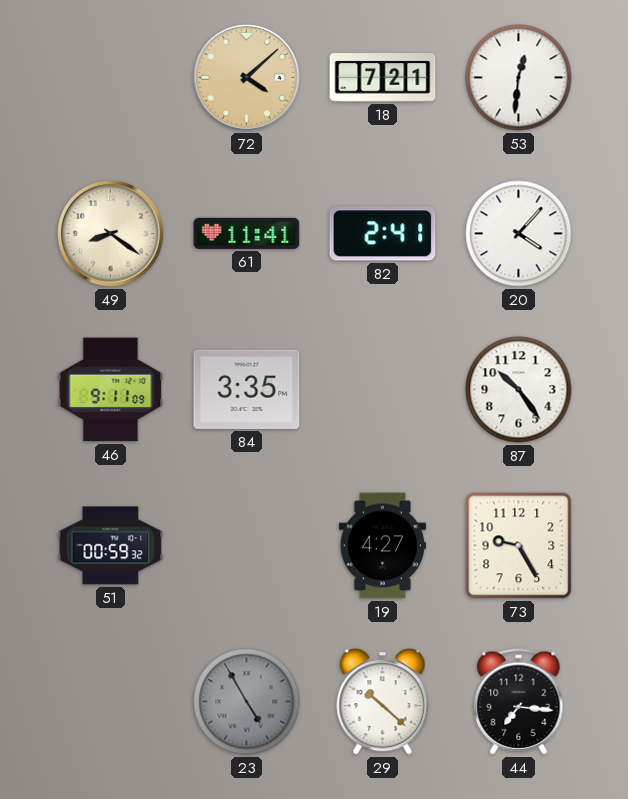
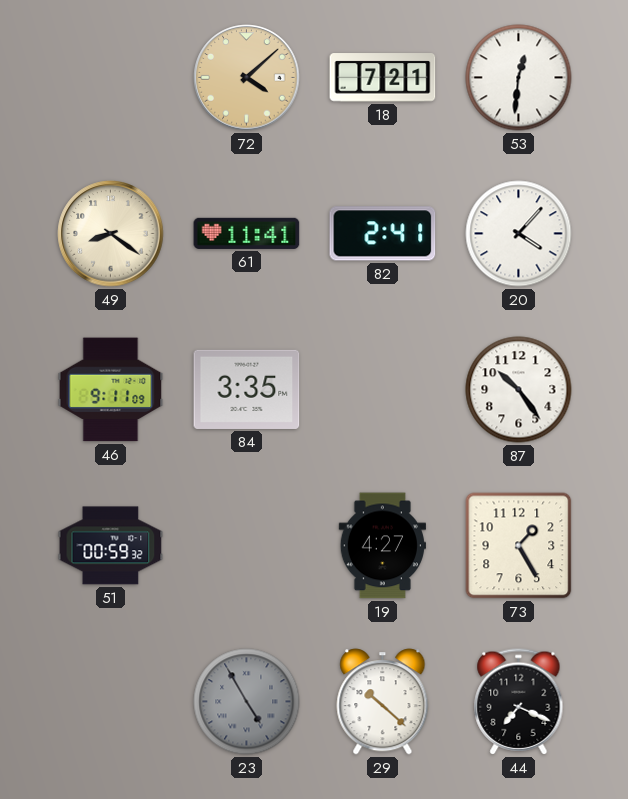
73: 9:25 -> 1:25 (519, 546)
44: 7:16 -> 7:19 (519, 702)
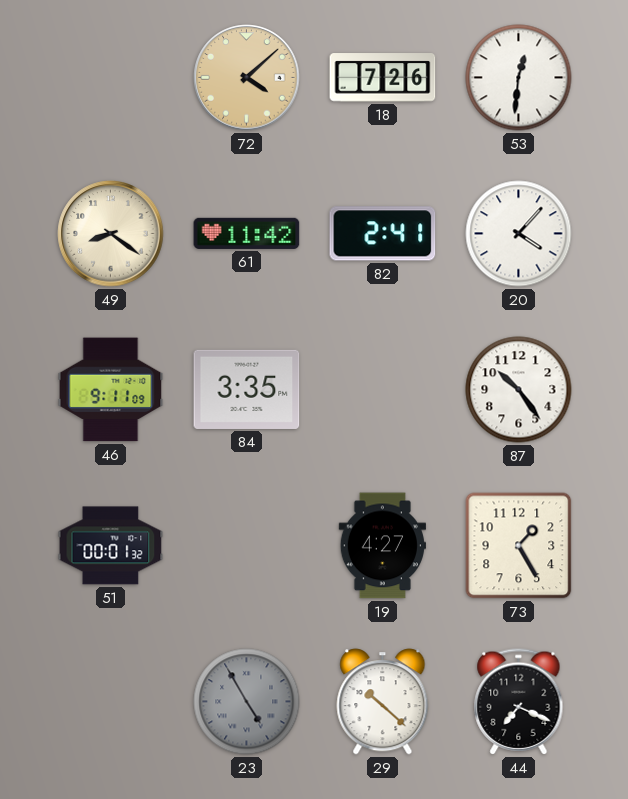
18: 7:21 -> 7:26 (383, 78)
61: 11:41 -> 11:42 (247, 233)
51: 00:59 -> 00:01 (111, 546)
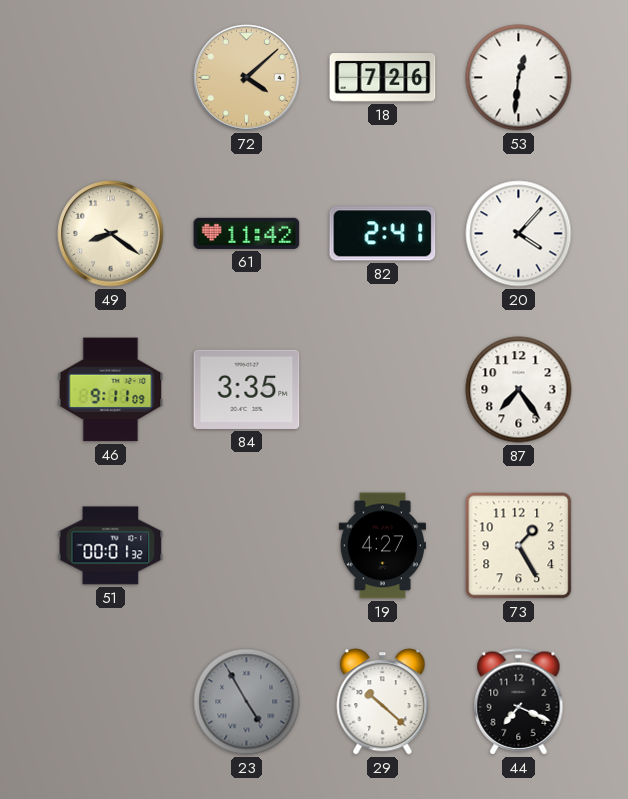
87: 10:24 -> 7:24 (519, 390)
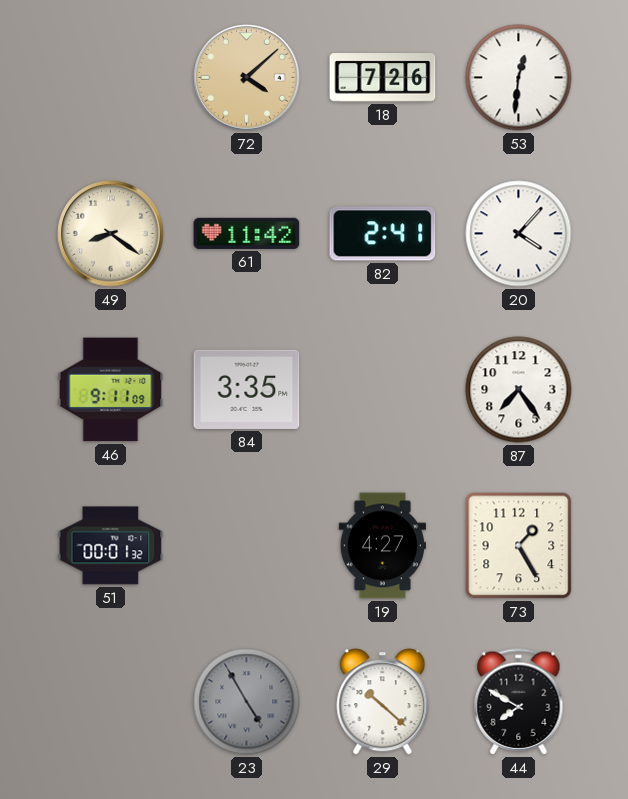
44: 7:19 -> 7:50 (519, 702)
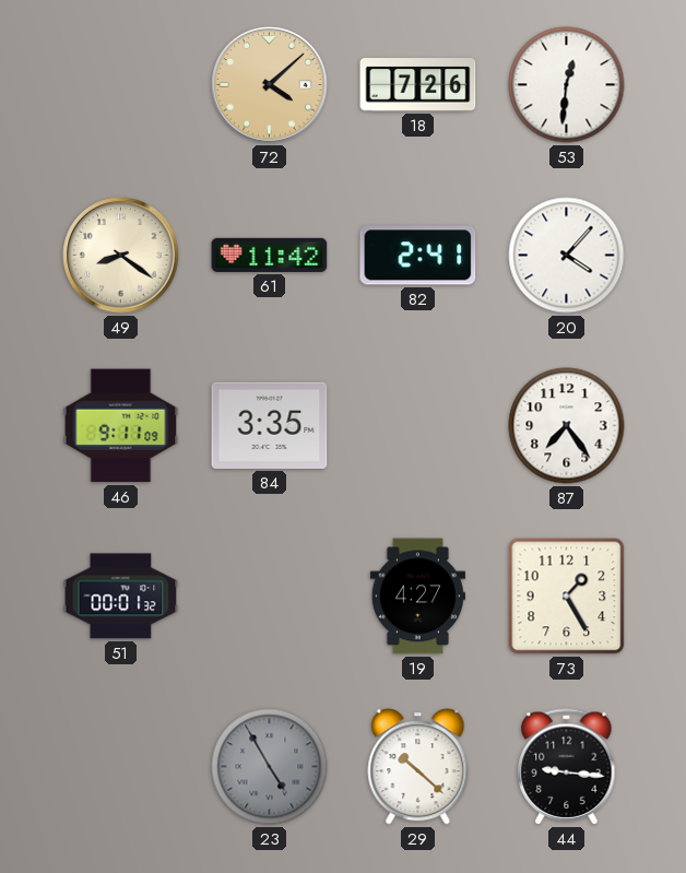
44: 7:50 -> 9:16 (567, 767)
